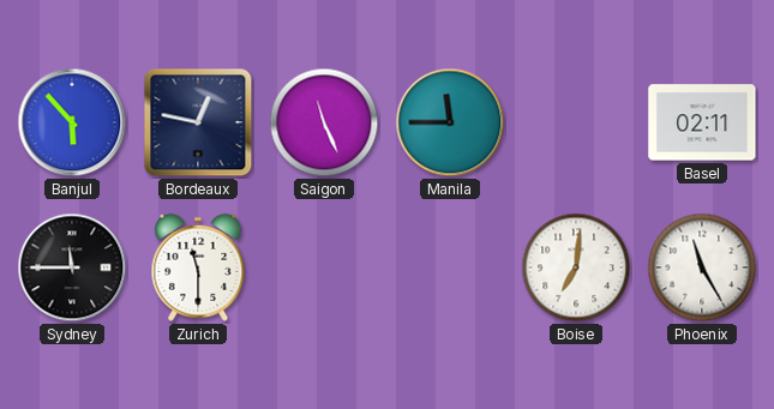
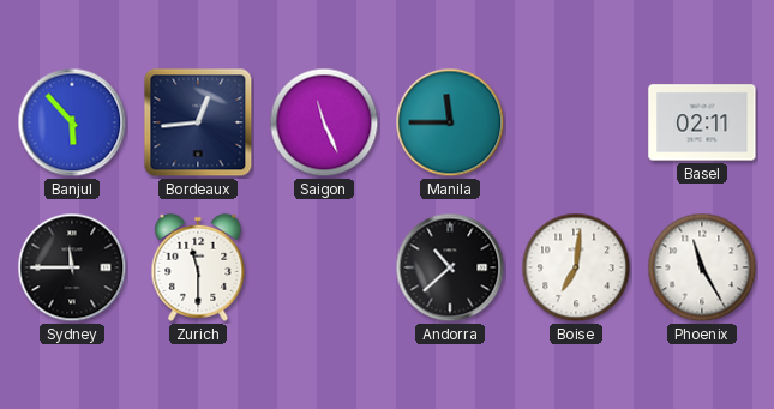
Bordeaux: 12:47 -> 12:44 (198, 122)
Andorra: none -> 10:38 (450, 267)
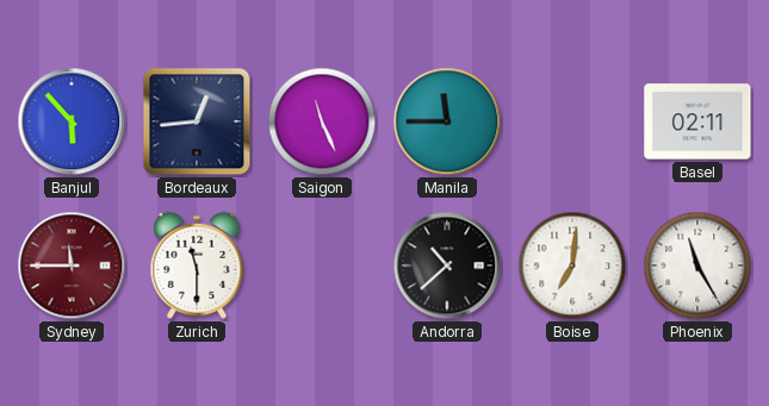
Sydney dial: black -> burgundy (72, 266)
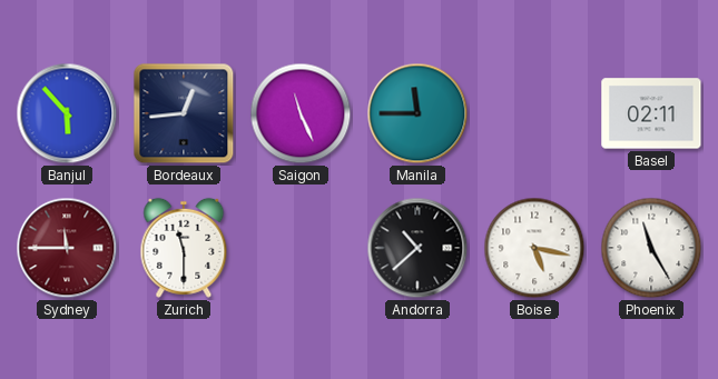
Boise: 7:01 -> 5:17 (534, 248)
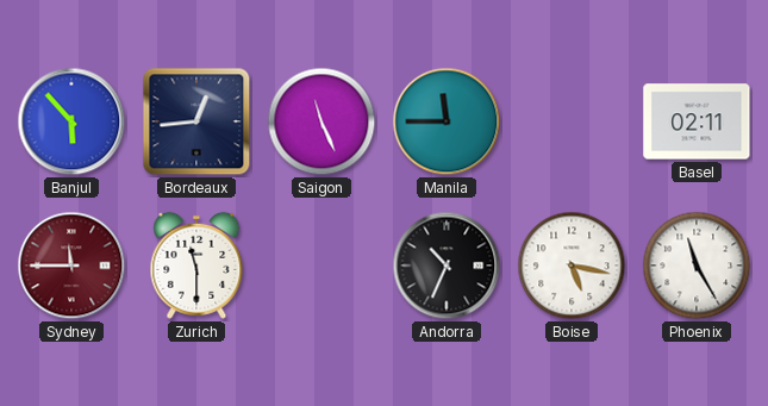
Andorra: 10:38 -> 10:34 (447, 266)
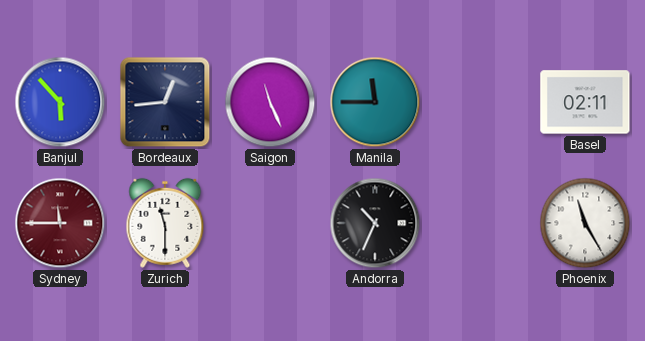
Boise: 5:17 -> none (572, 266)
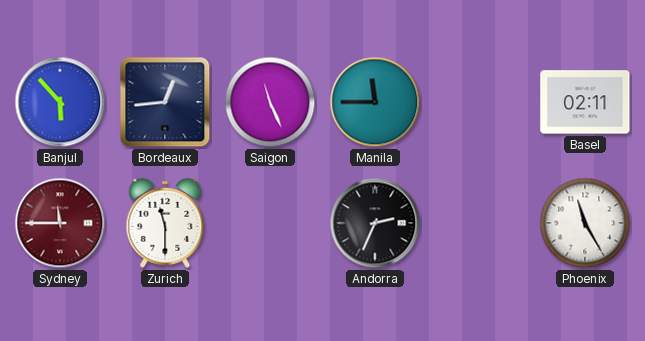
Andorra: 10:34 -> 2:34 (375, 223)
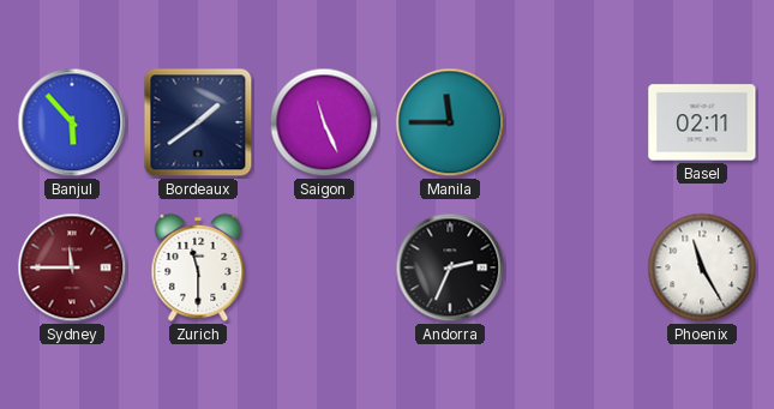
Bordeaux: 12:44 -> 1:39 (198, 122)
